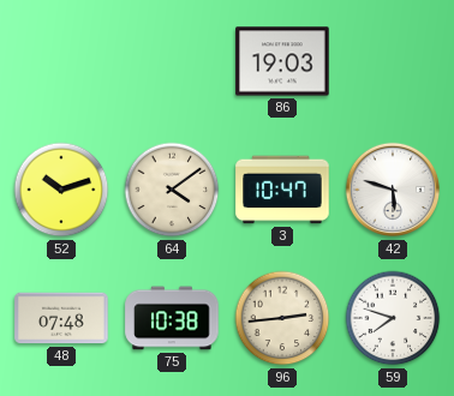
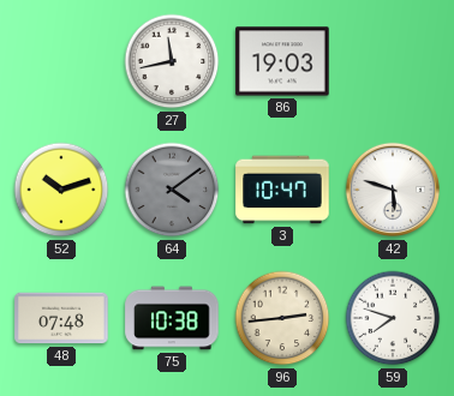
27: none -> 11:43 (172, 61)
64 dial: cream -> grey (172, 190)
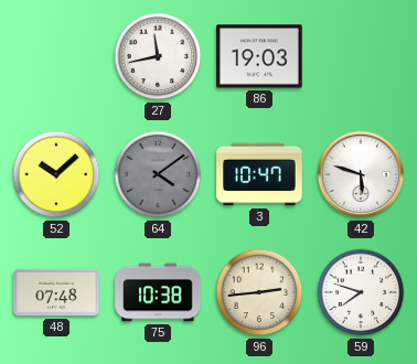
52: 10:12 -> 10:08 (56, 174)
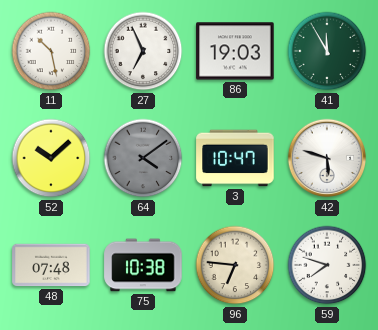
11: none -> 10:28 (51, 51)
27: 11:43 -> 6:56 (143, 51)
41: none -> 11:55 (327, 51)
96: 2:44 -> 6:46 (235, 265)
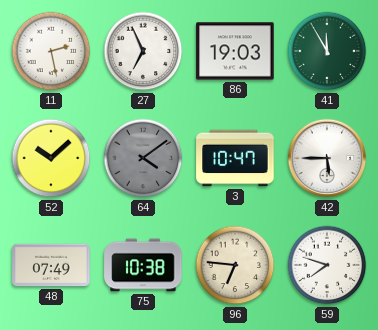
11: 10:28 -> 2:28 (51, 51)
42: 5:48 -> 5:45 (327, 158)
48: 07:48 -> 07:49 (51, 265)
